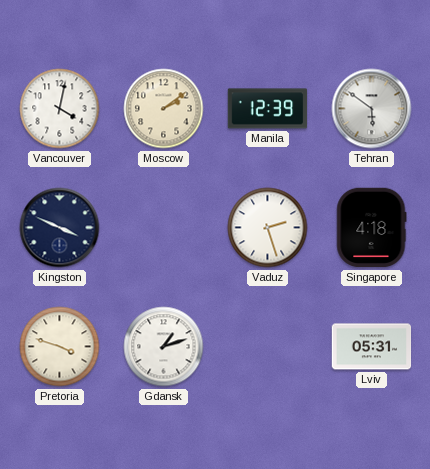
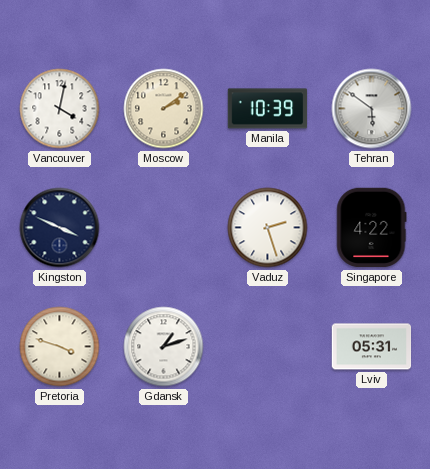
Manila: 12:39 -> 10:39 (268, 109)
Singapore: 4:18 -> 4:22 (372, 228)
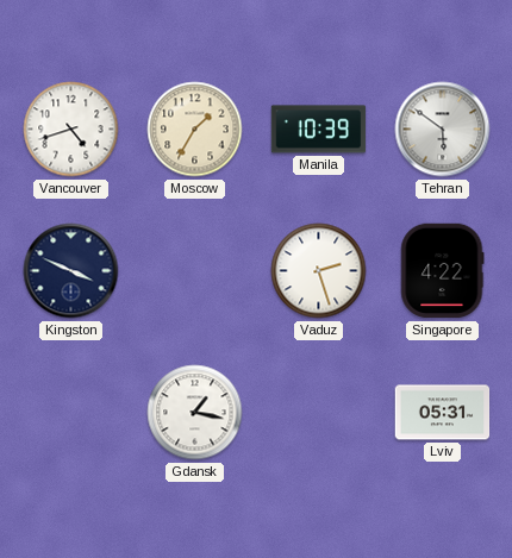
Vancouver: 4:02 -> 4:42 (71, 130)
Moscow: 2:09 -> 1:35 (195, 130)
Pretoria: 3:48 -> none (60, 347)
Gdansk: 1:12 -> 1:17 (195, 413)
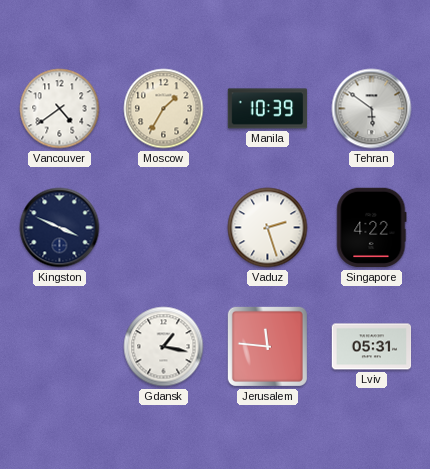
Vancouver: 4:42 -> 4:39 (60, 109)
Jerusalem: none -> 11:46 (267, 346)
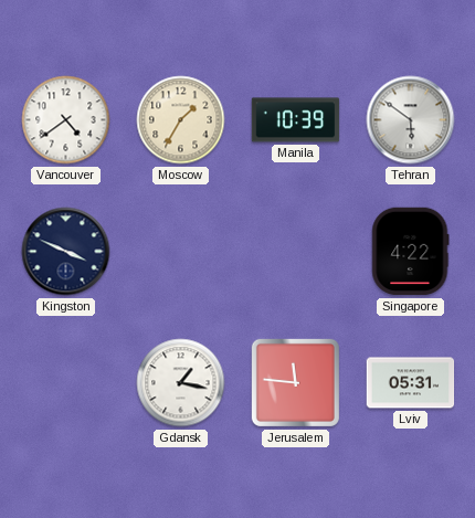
Vaduz: 2:27 -> none (268, 228)
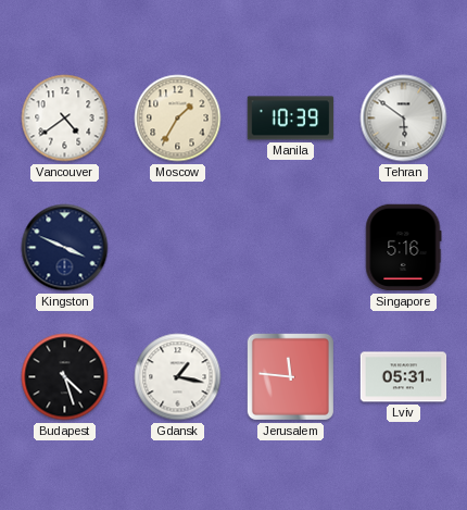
Singapore: 4:22 -> 5:16 (404, 248)
Budapest: none -> 4:27 (65, 377)
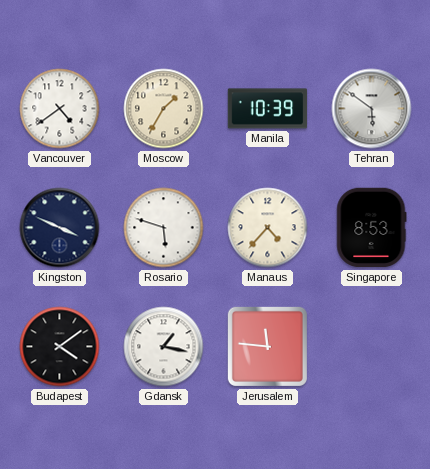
Rosario: none -> 5:48 (164, 228)
Manaus: none -> 4:37 (268, 228)
Singapore: 5:16 -> 8:53 (372, 228)
Budapest: 4:27 -> 4:09 (60, 347)
Lviv: 05:31 -> none (404, 377)
